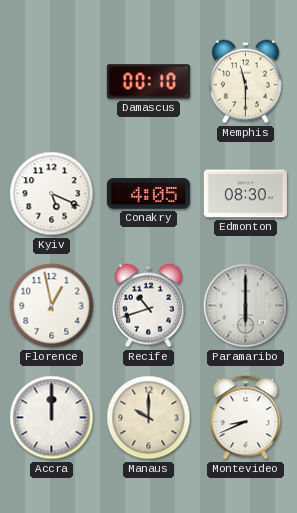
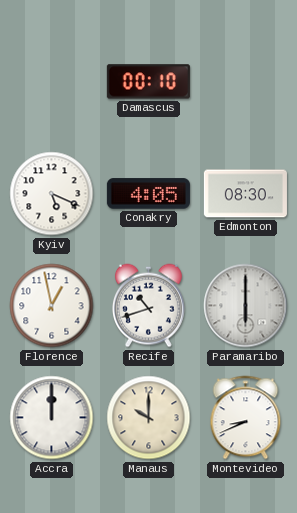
Memphis: 11:30 -> none (245, 82)
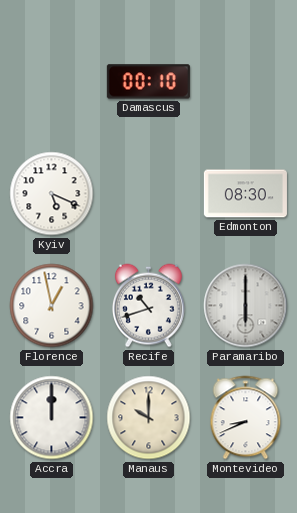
Conakry: 4:05 -> none (148, 194)
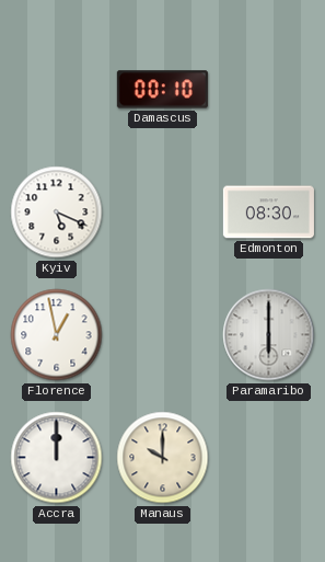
Recife: 10:42 -> none (148, 306)
Montevideo: 8:41 -> none (246, 418)
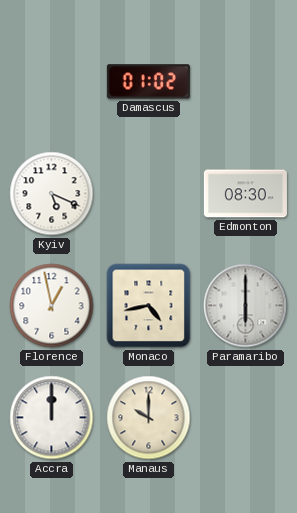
Damascus: 00:10 -> 01:02 (148, 82)
Monaco: none -> 4:43 (149, 306)
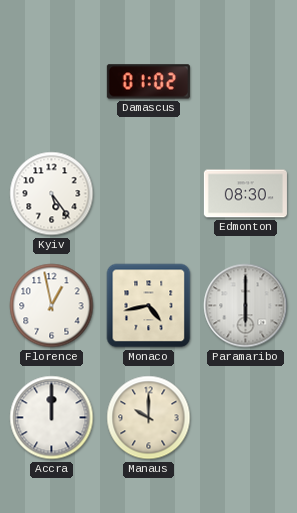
Kyiv: 5:19 -> 5:24 (52, 194)
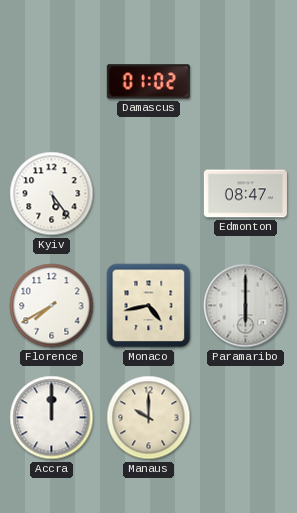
Edmonton: 08:30 -> 08:47 (245, 194)
Florence: 12:58 -> 7:40 (52, 306)
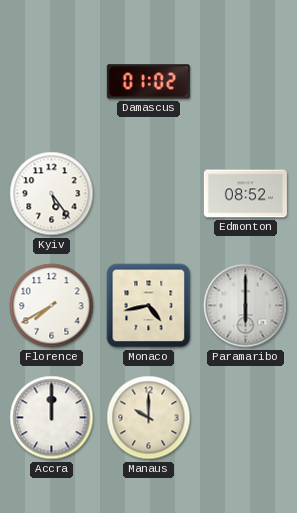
Edmonton: 08:47 -> 08:52 (245, 194)
